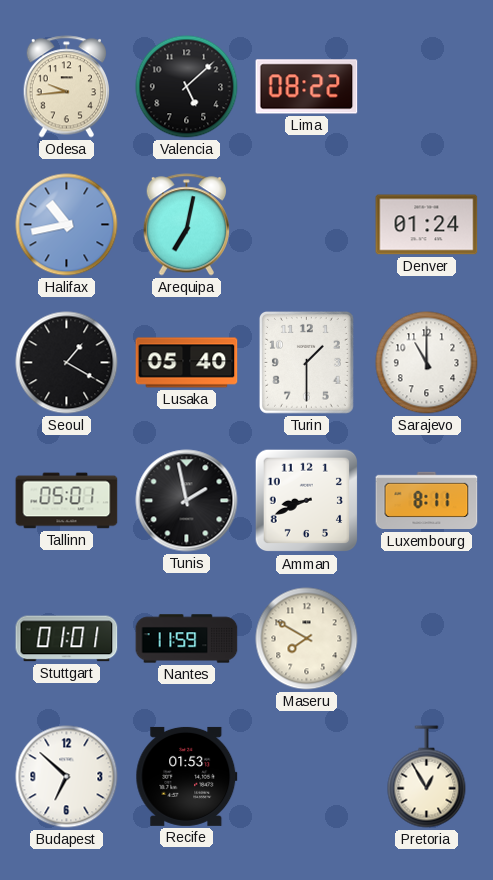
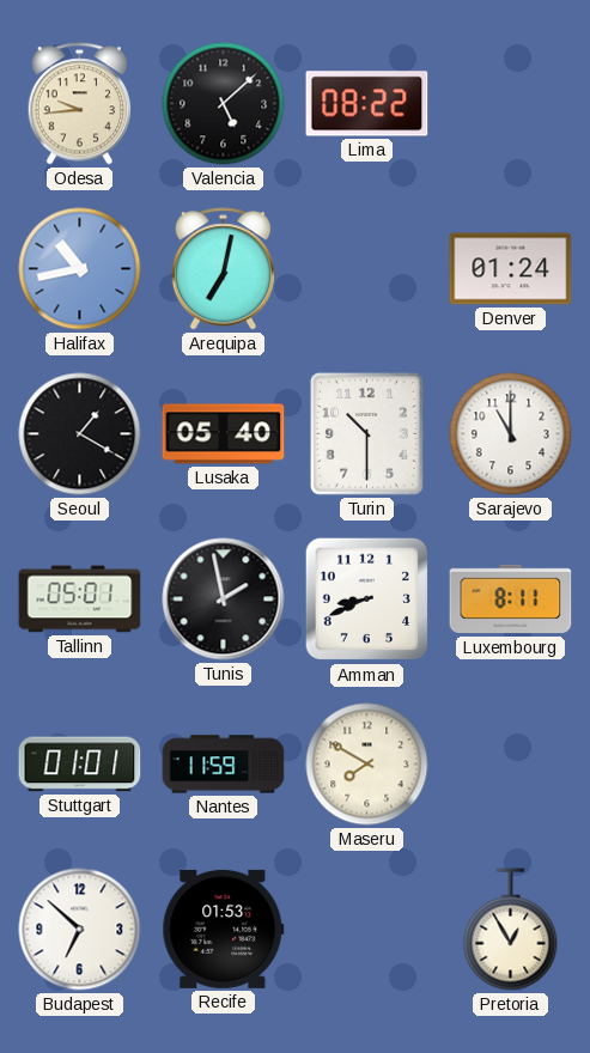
Turin: 1:30 -> 10:30 (366, 433)
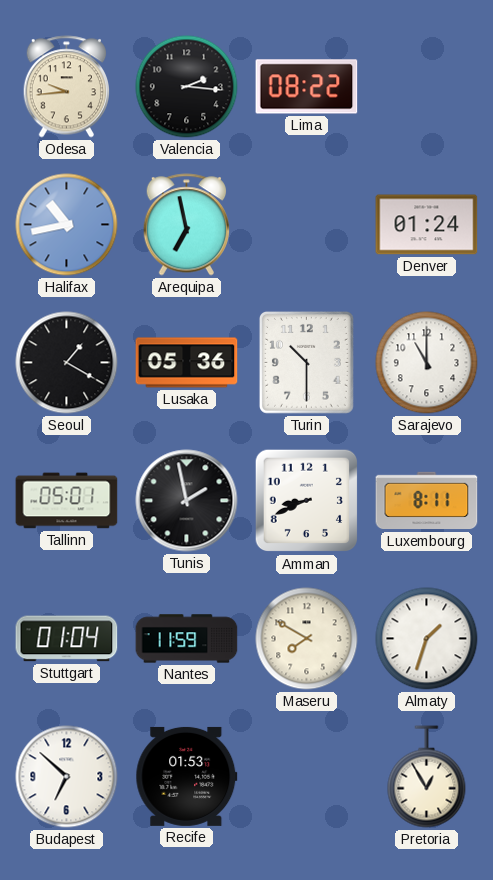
Valencia: 5:08 -> 2:16 (187, 87)
Arequipa: 7:02 -> 6:58 (186, 225)
Lusaka: 05:40 -> 05:36 (187, 363)
Stuttgart: 01:01 -> 01:04 (67, 639)
Almaty: none -> 1:33 (427, 639)
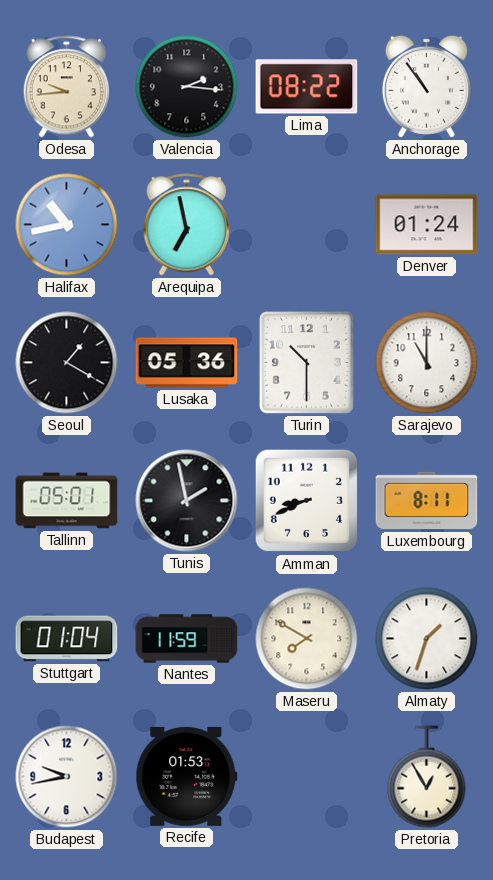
Anchorage: none -> 10:54 (426, 86)
Budapest: 6:52 -> 9:43 (67, 777)
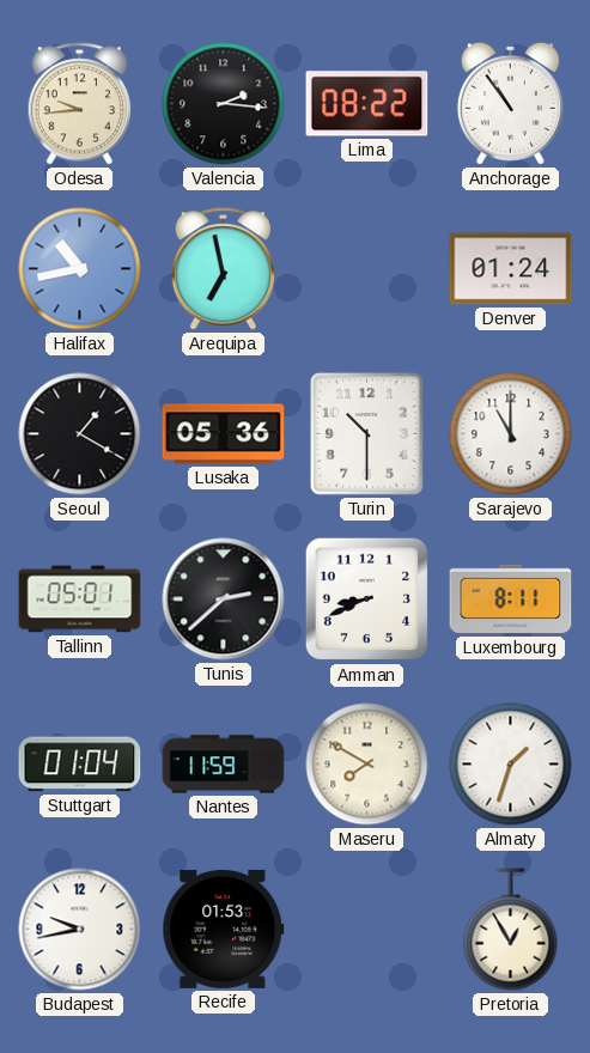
Tunis: 1:58 -> 2:38 (224, 599)
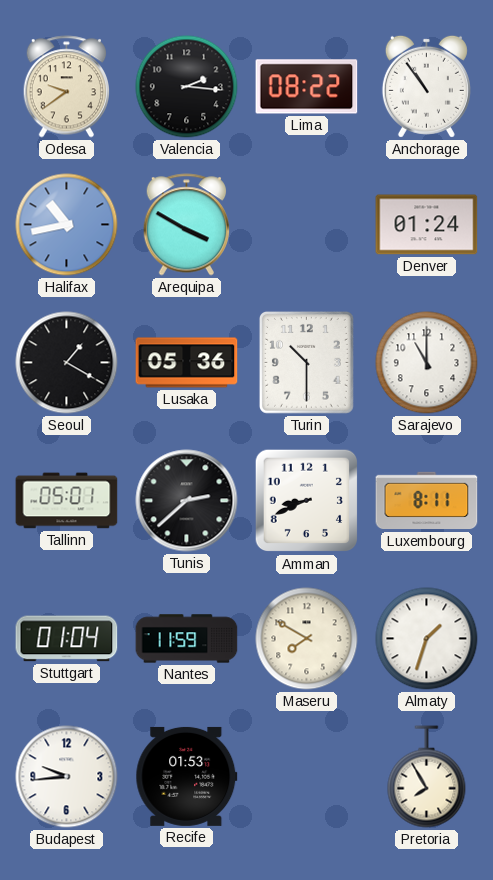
Odesa: 9:44 -> 9:39 (66, 87)
Arequipa: 6:58 -> 3:50 (186, 225)
Budapest: 9:43 -> 9:44 (67, 777)
Pretoria: 12:55 -> 7:55 (427, 777)
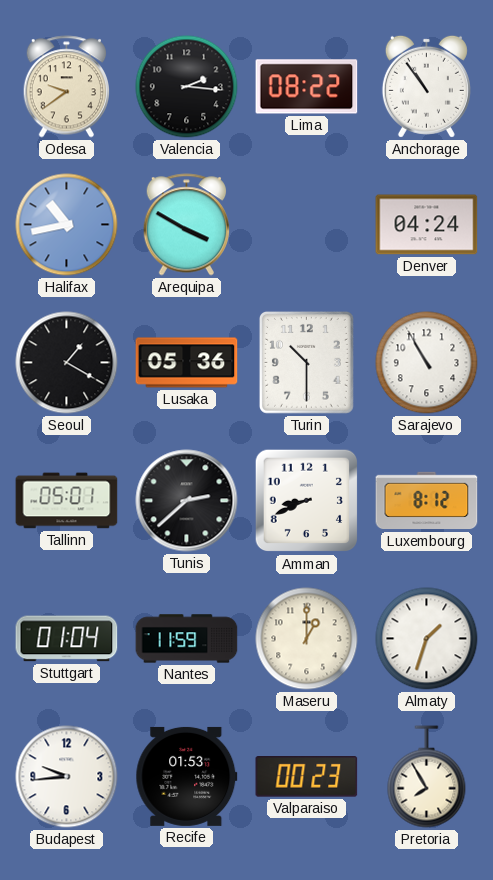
Denver: 01:24 -> 04:24 (427, 225)
Sarajevo: 11:00 -> 10:55 (427, 363)
Luxembourg: 8:11 -> 8:12 (427, 501)
Maseru: 7:50 -> 1:00 (307, 639)
Valparaiso: none -> 00:23 (307, 777)
